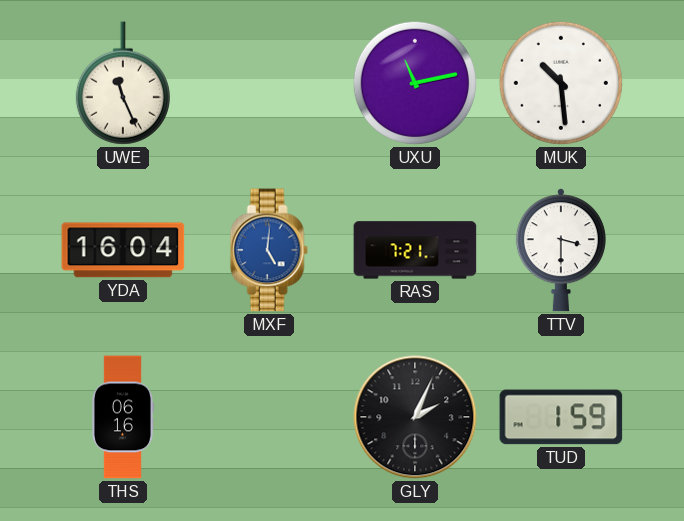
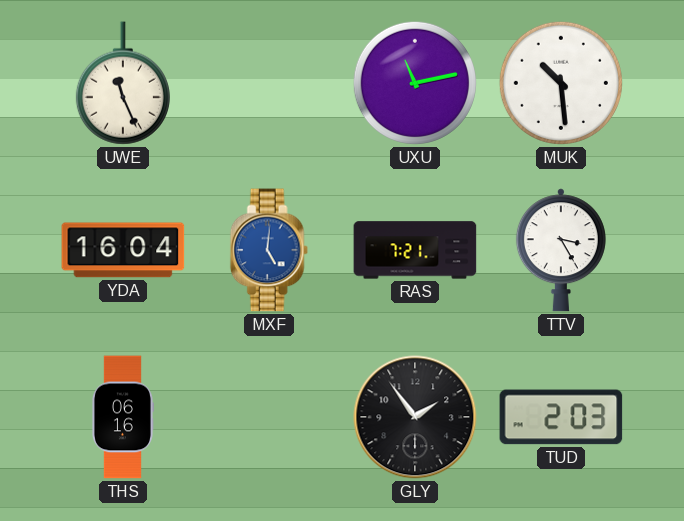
TTV: 3:30 -> 3:25 (561, 250)
GLY: 2:04 -> 1:54 (415, 417)
TUD: 1:59 -> 2:03 (561, 417)
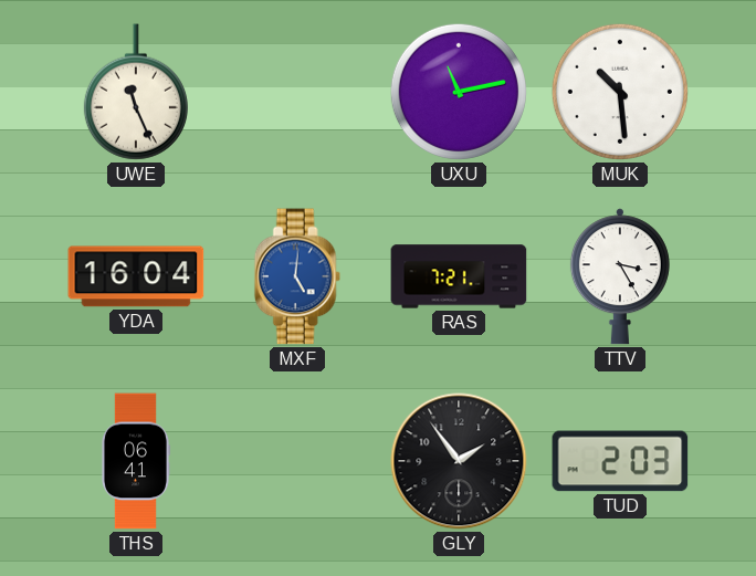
THS: 06:16 -> 06:41 (135, 461)
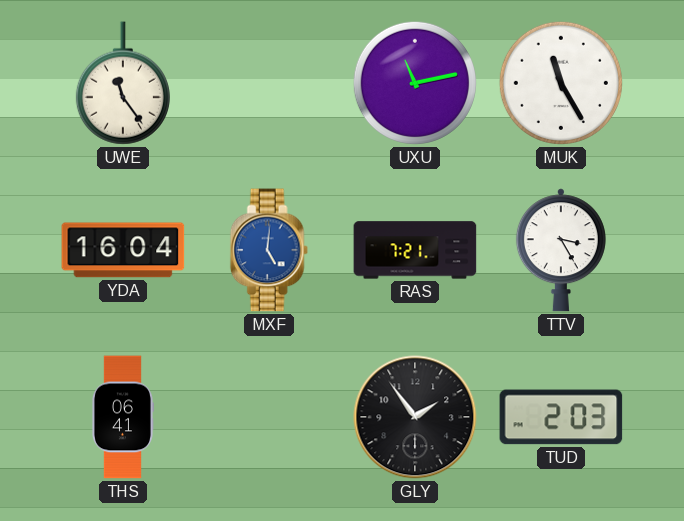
UWE: 11:26 -> 11:24 (123, 83)
MUK: 10:29 -> 11:25 (561, 83)
